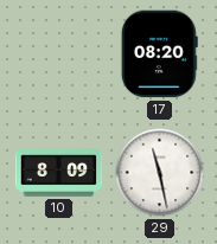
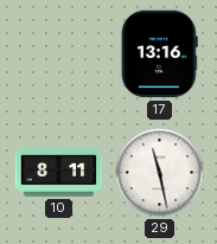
17: 08:20 -> 13:16 (159, 54)
10: 8:09 -> 8:11 (59, 173)
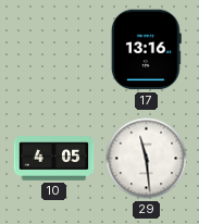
10: 8:11 -> 4:05 (54, 159)
29: 11:28 -> 11:29 (147, 159)
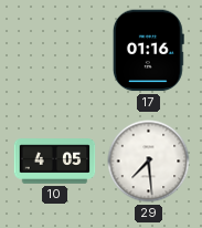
17: 13:16 -> 01:16 (148, 51)
29: 11:29 -> 7:29 (149, 162)
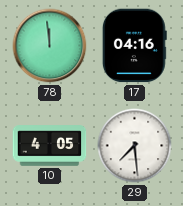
78: none -> 11:59 (50, 46)
17: 01:16 -> 04:16 (134, 46)
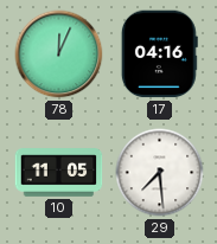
78: 11:59 -> 12:04 (59, 54)
10: 4:05 -> 11:05 (59, 173)
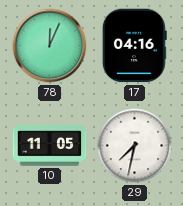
29: 7:29 -> 7:32 (135, 146)
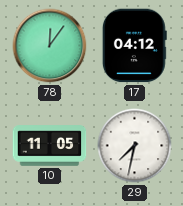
78: 12:04 -> 12:06 (50, 46)
17: 04:16 -> 04:12 (134, 46)
